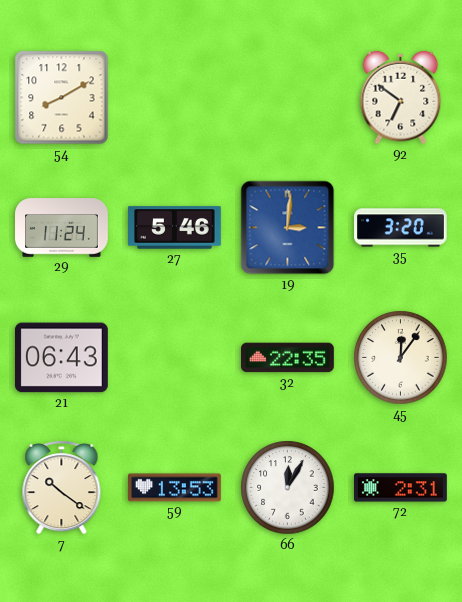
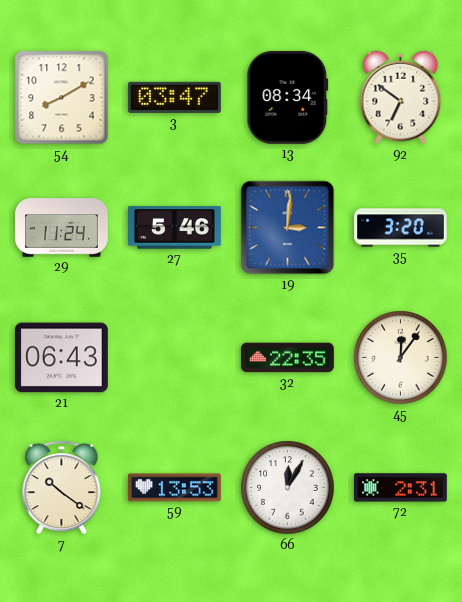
3: none -> 03:47 (174, 97)
13: none -> 08:34 (288, 97)
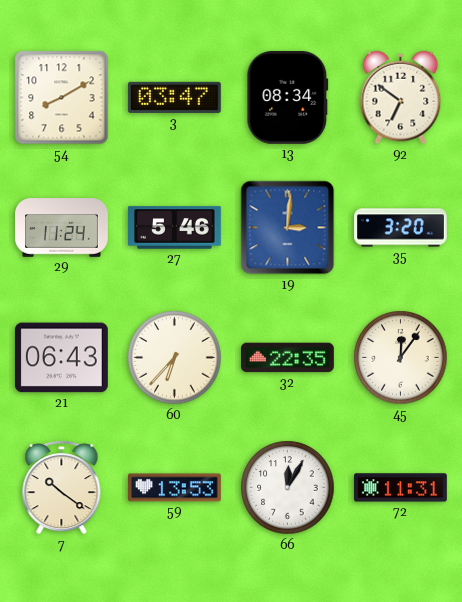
60: none -> 6:37 (175, 358)
72: 2:31 -> 11:31 (401, 488)
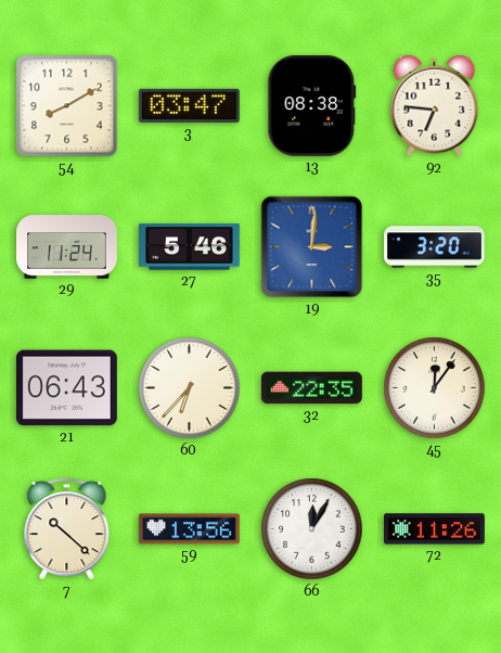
13: 08:34 -> 08:38 (312, 105)
92: 6:51 -> 6:46 (435, 106)
7: 10:21 -> 10:22 (67, 528)
59: 13:53 -> 13:56 (190, 529)
72: 11:31 -> 11:26 (435, 529)
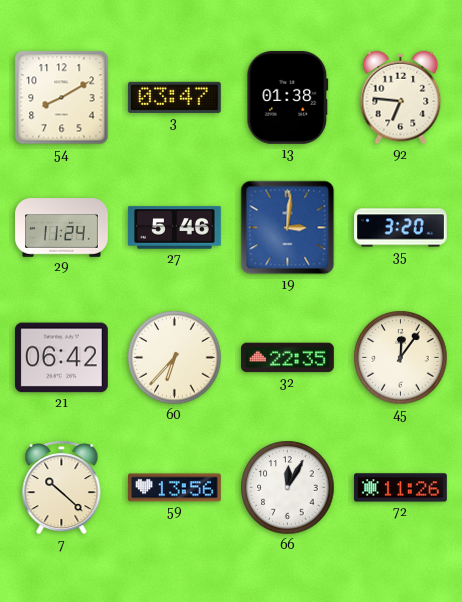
13: 08:38 -> 01:38 (288, 97)
21: 06:43 -> 06:42 (61, 358)
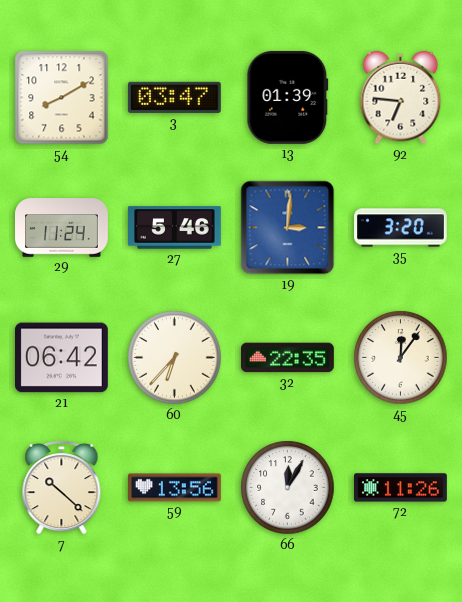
13: 01:38 -> 01:39 (288, 97)
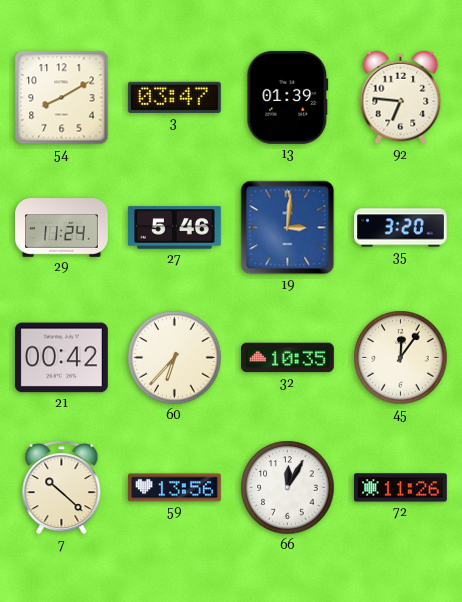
21: 06:42 -> 00:42 (61, 358)
32: 22:35 -> 10:35 (287, 358)
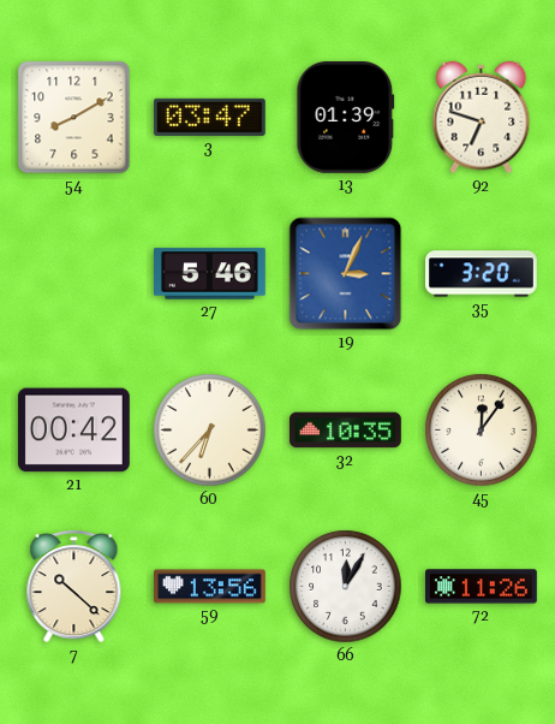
92: 6:46 -> 6:48 (482, 118)
29: 11:24 -> none (62, 228)
19: 3:01 -> 3:04 (346, 274)
